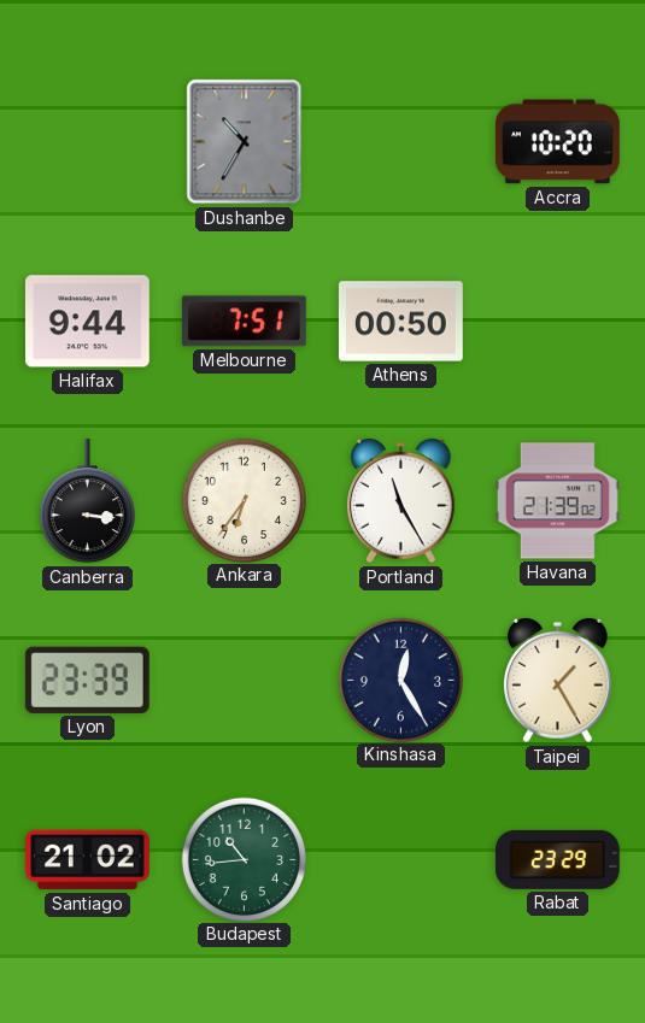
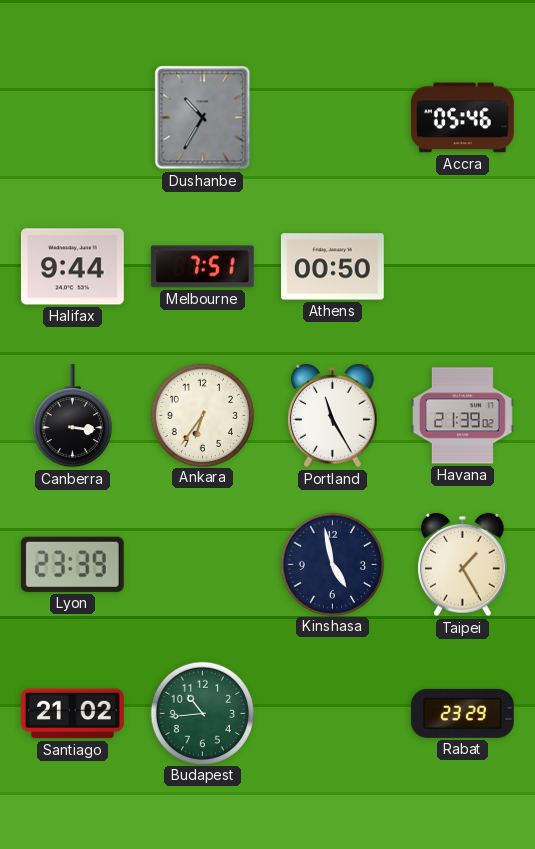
Accra: 10:20 -> 05:46 (462, 118)
Kinshasa: 12:25 -> 4:58 (332, 564)
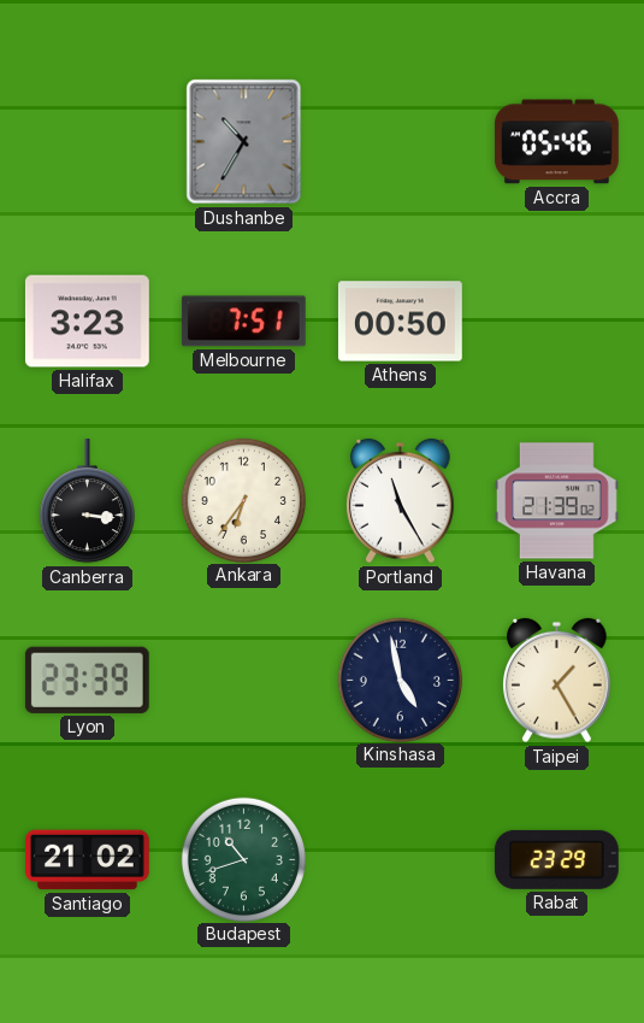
Halifax: 9:44 -> 3:23 (87, 322)
Budapest: 10:44 -> 10:42 (243, 859)
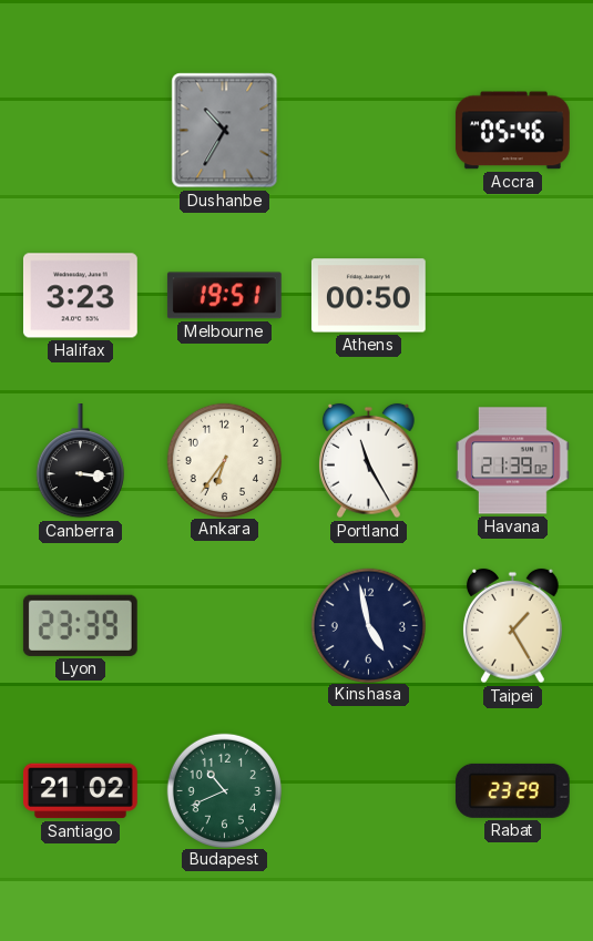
Melbourne: 7:51 -> 19:51 (224, 296)
Budapest: 10:42 -> 10:41 (224, 790)
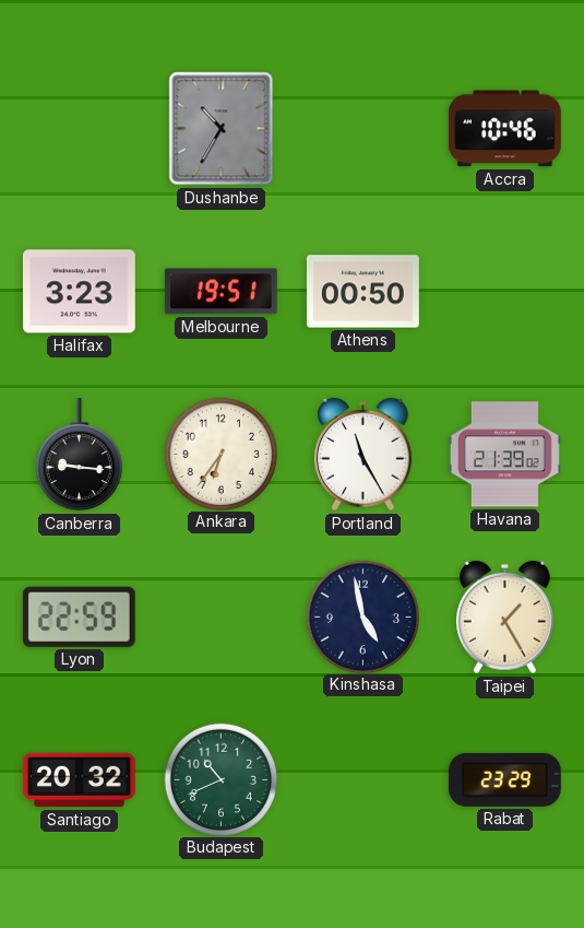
Accra: 05:46 -> 10:46 (504, 129)
Canberra: 3:16 -> 9:16 (79, 456)
Lyon: 23:39 -> 22:59 (79, 616)
Santiago: 21:02 -> 20:32 (79, 780)
